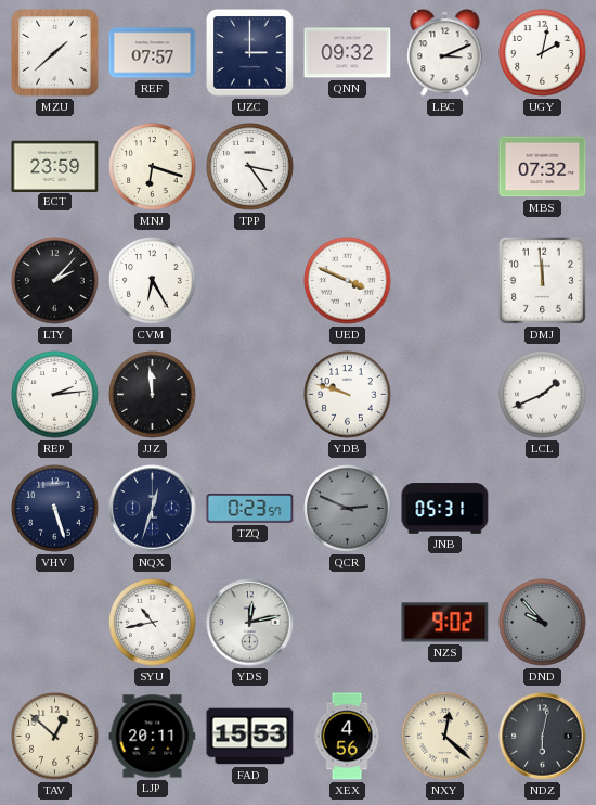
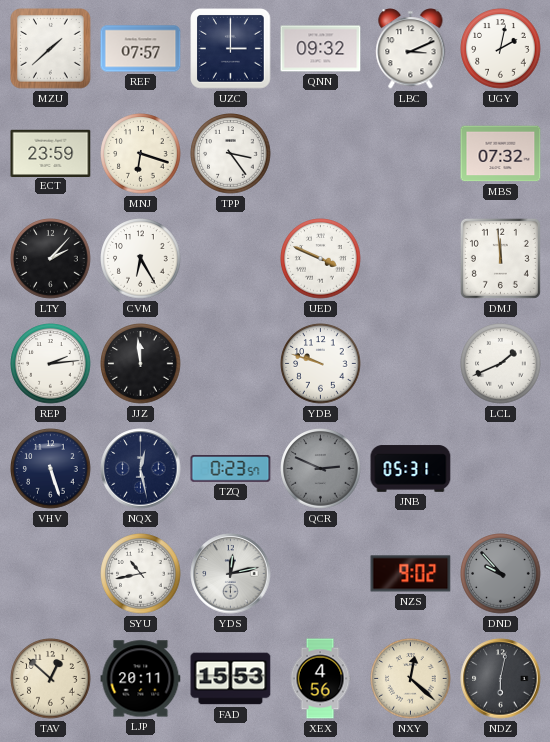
NQX: 12:33 -> 12:28 (141, 469)
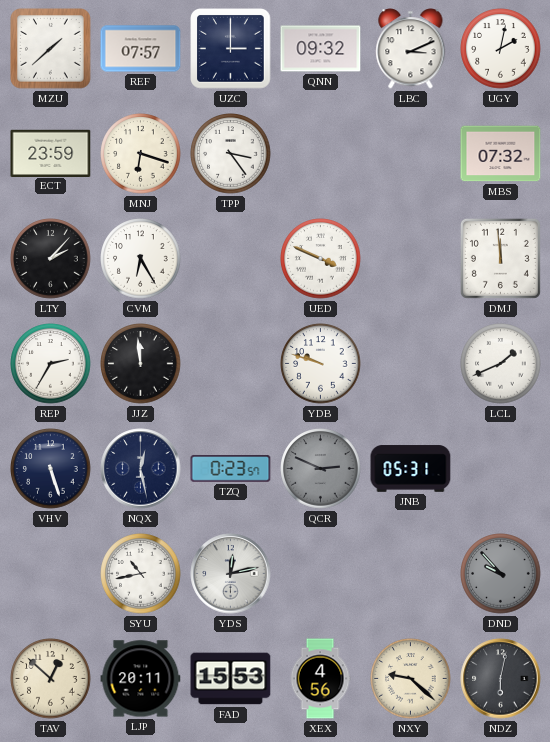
REP: 2:14 -> 2:35 (51, 364)
NZS: 9:02 -> none (411, 574)
NXY: 12:22 -> 9:22 (411, 679)
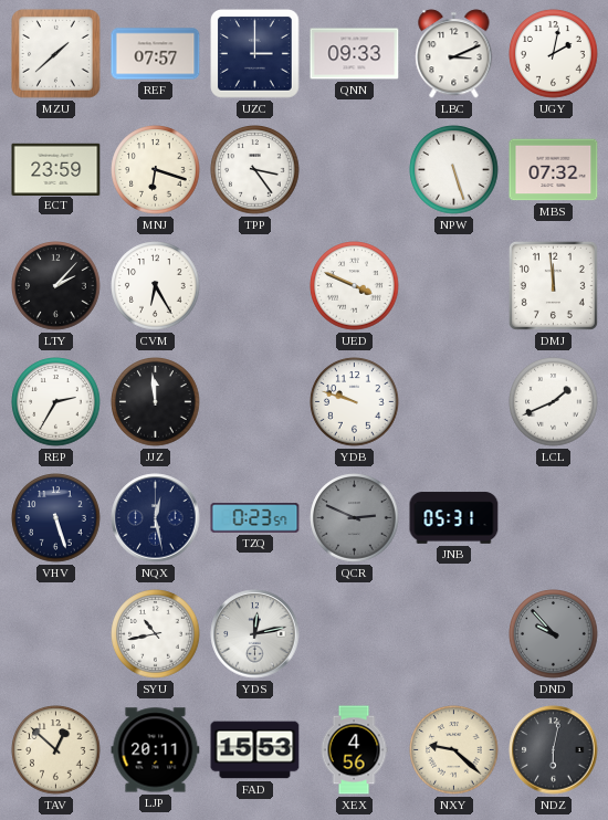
QNN: 09:32 -> 09:33 (355, 54)
NPW: none -> 5:27 (454, 170)
